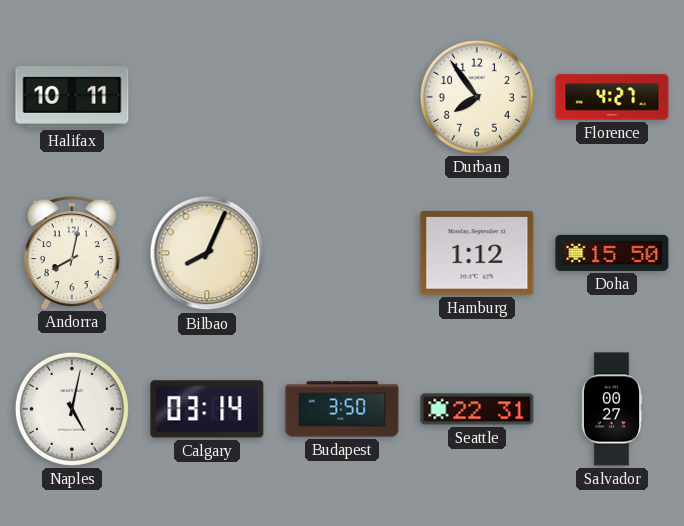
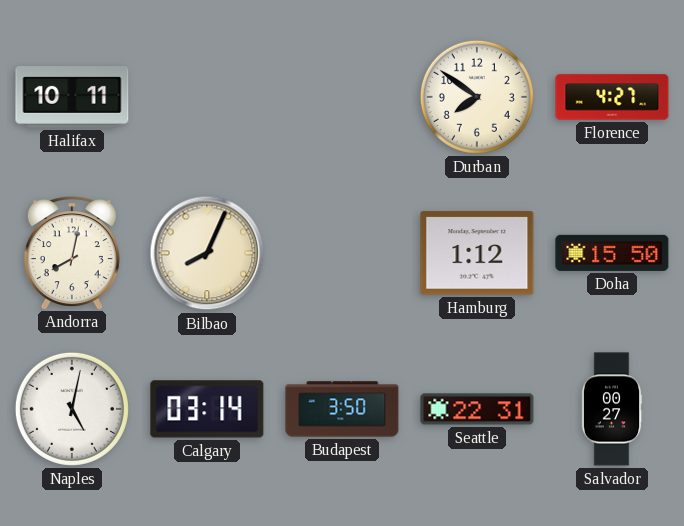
Durban: 7:54 -> 7:51 (477, 97)
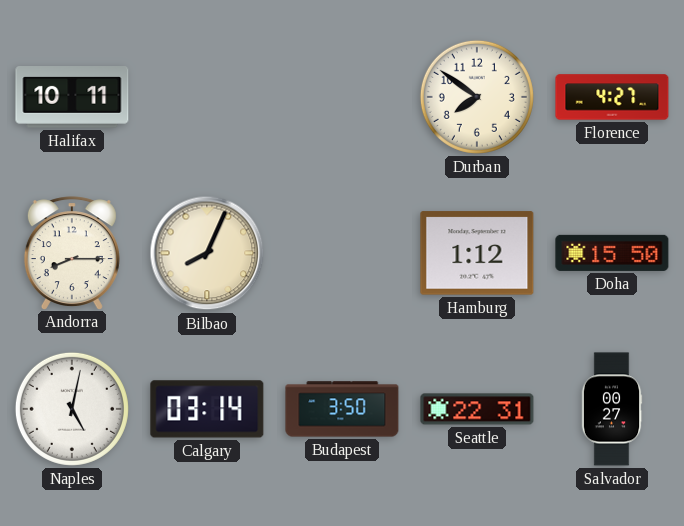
Andorra: 8:02 -> 8:15 (72, 253)
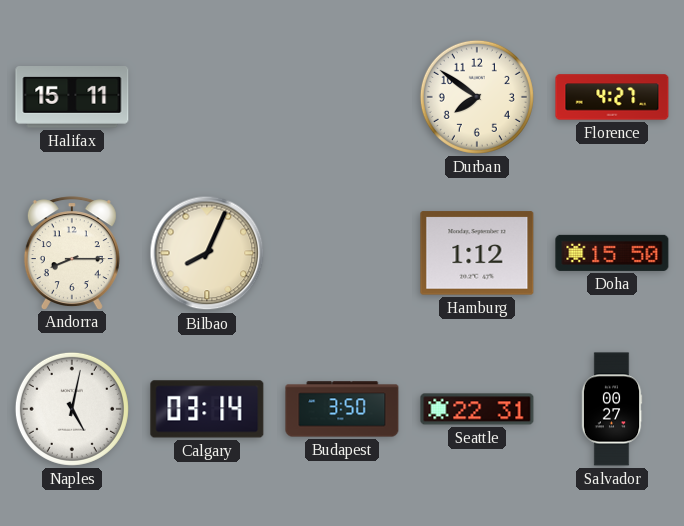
Halifax: 10:11 -> 15:11 (72, 98)
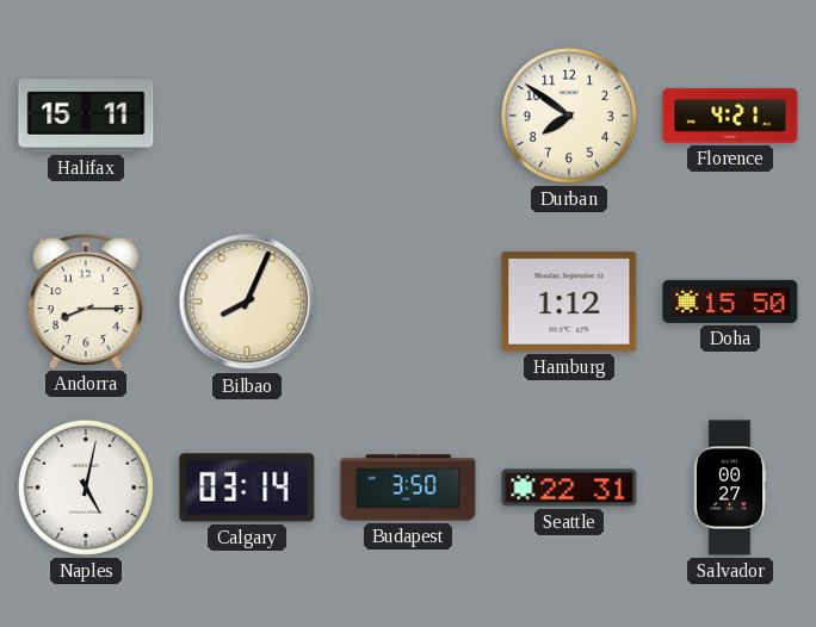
Florence: 4:27 -> 4:21 (730, 116)
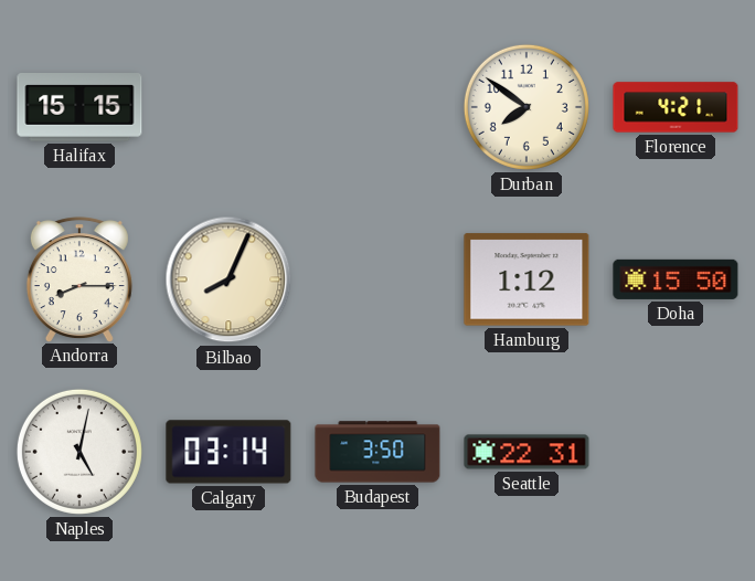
Halifax: 15:11 -> 15:15 (79, 108)
Salvador: 00:27 -> none (730, 488)
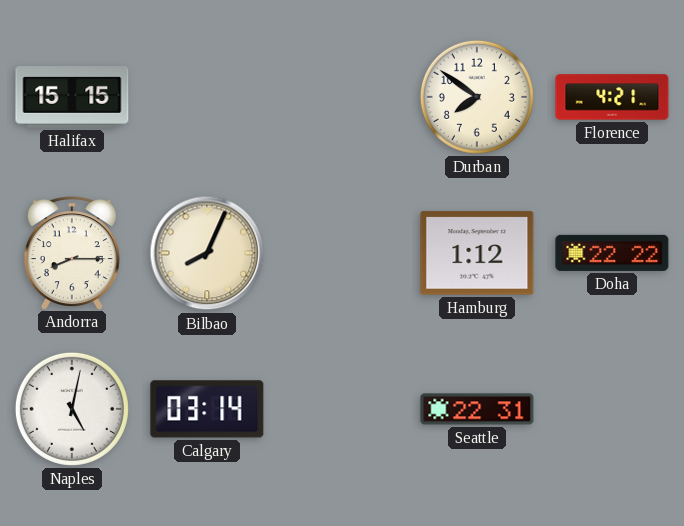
Doha: 15:50 -> 22:22 (612, 253)
Budapest: 3:50 -> none (377, 452)
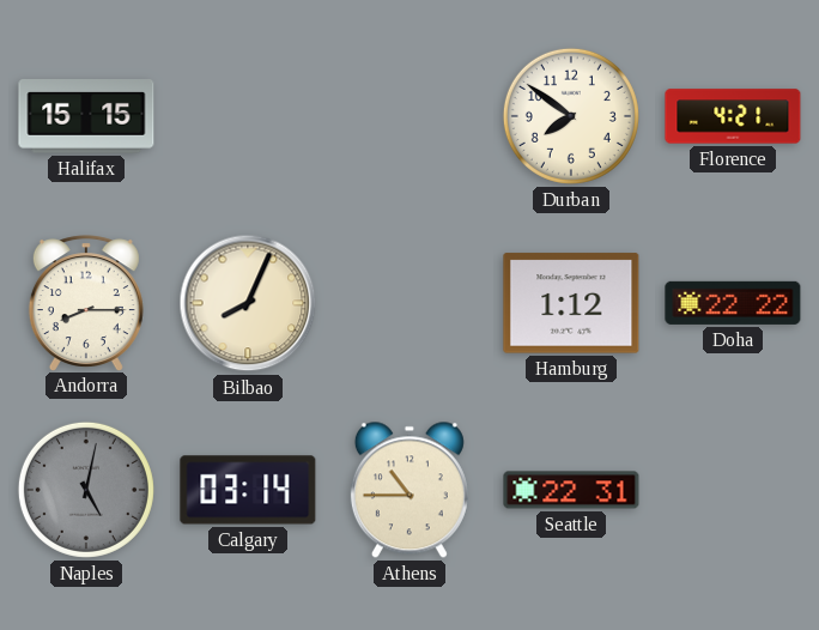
Naples dial: white -> grey (86, 490)
Athens: none -> 10:45 (409, 490)
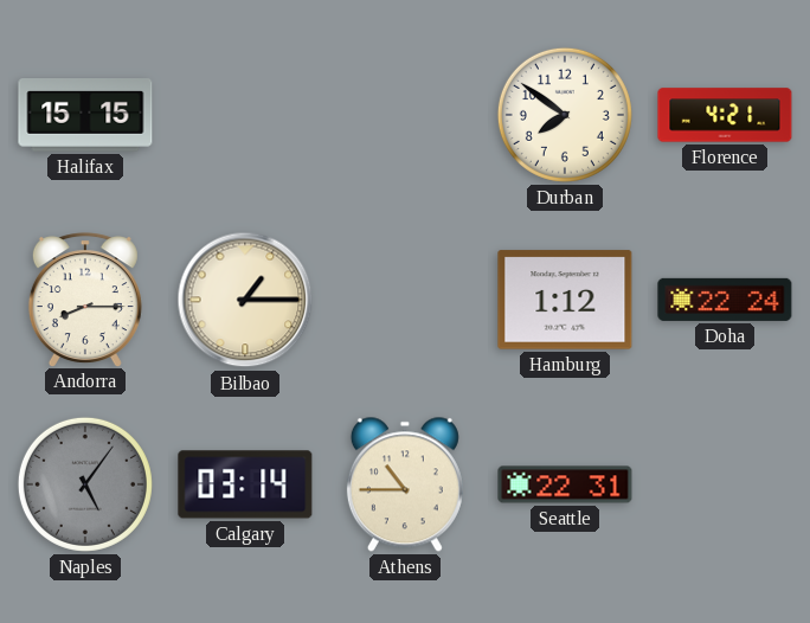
Bilbao: 8:04 -> 1:15 (245, 300)
Doha: 22:22 -> 22:24 (725, 300)
Naples: 5:02 -> 5:06 (85, 484)
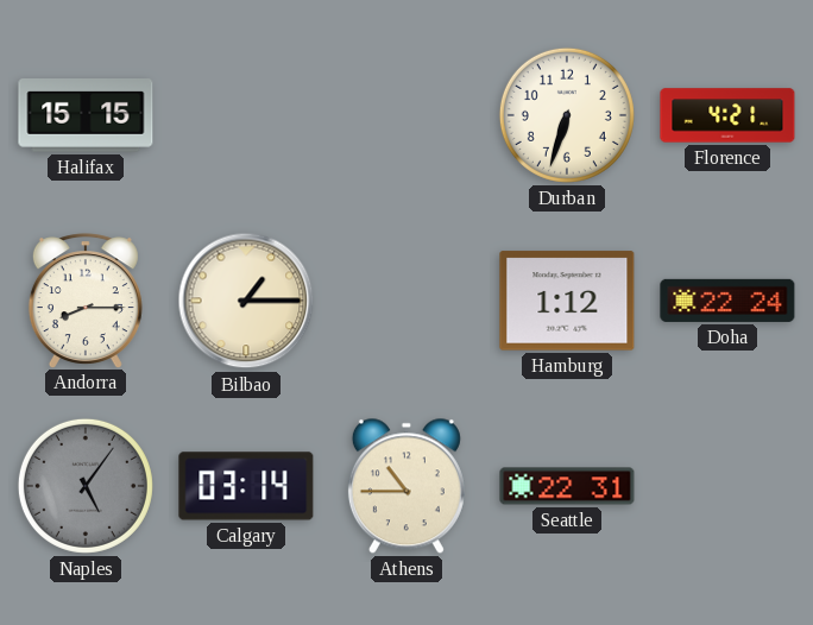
Durban: 7:51 -> 6:33 (567, 115)
